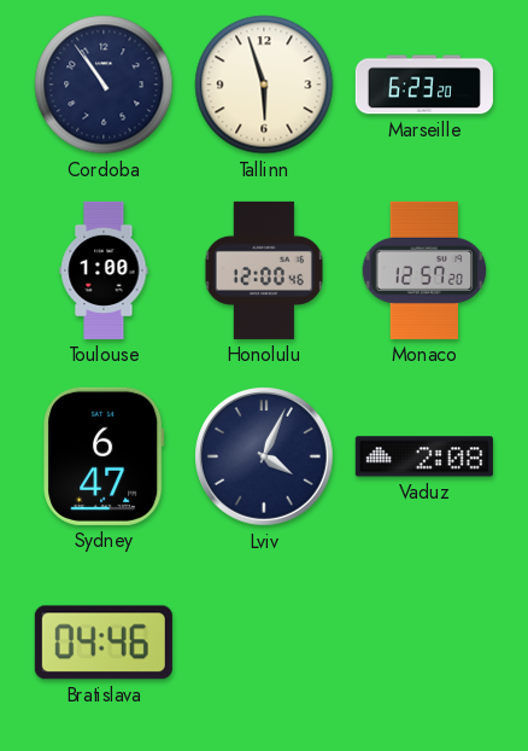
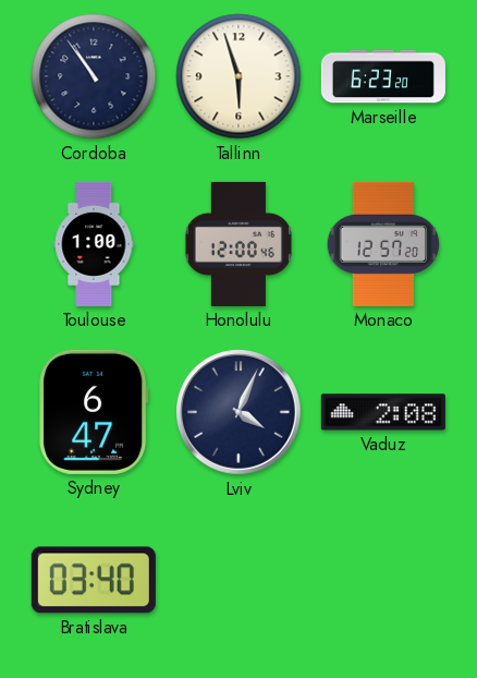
Bratislava: 04:46 -> 03:40 (94, 580)
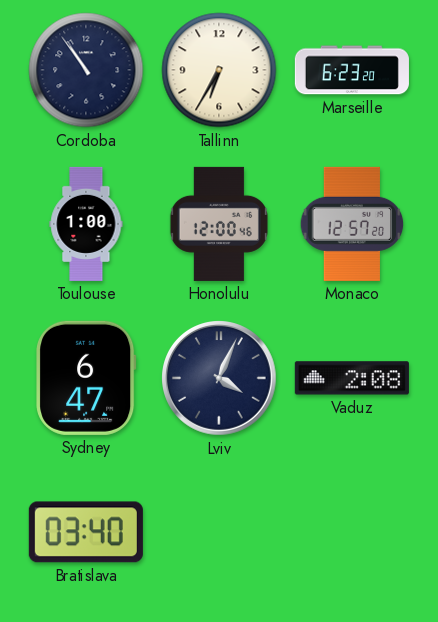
Tallinn: 5:57 -> 6:35 (219, 70)
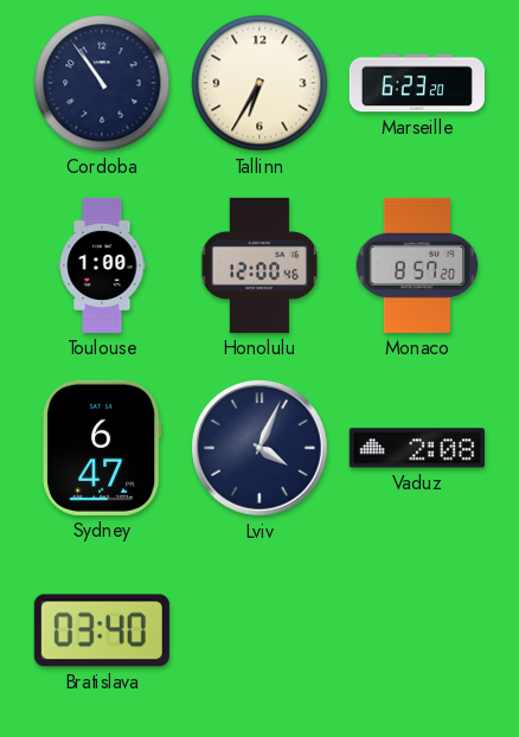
Monaco: 12:57 -> 8:57 (417, 265)
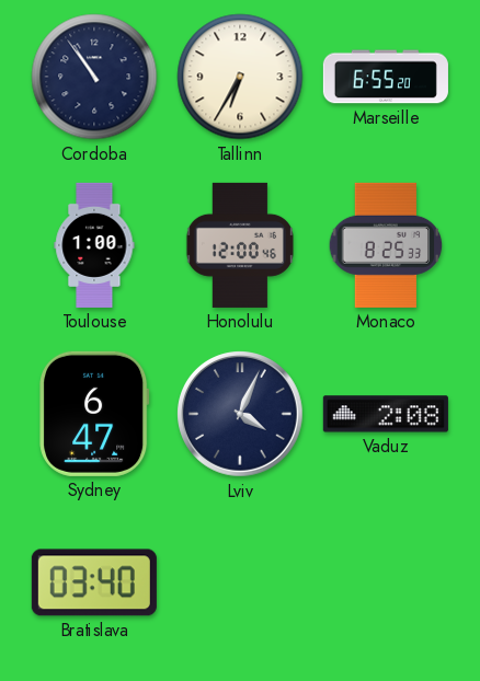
Marseille: 6:23 -> 6:55 (386, 77)
Monaco: 8:57 -> 8:25 (386, 245)
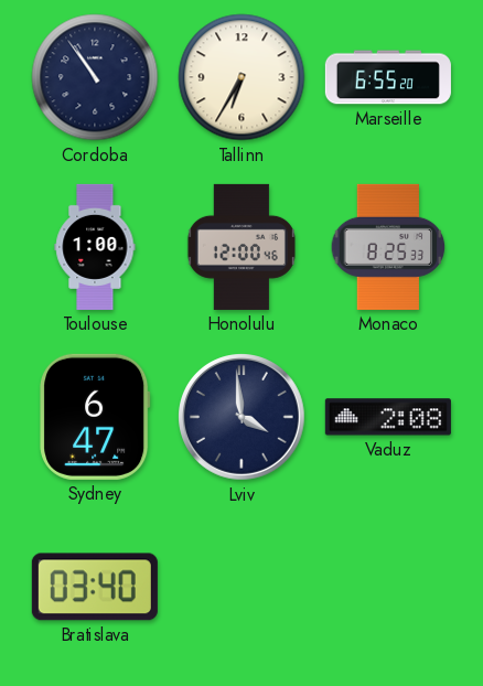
Lviv: 4:04 -> 3:59 (243, 418)
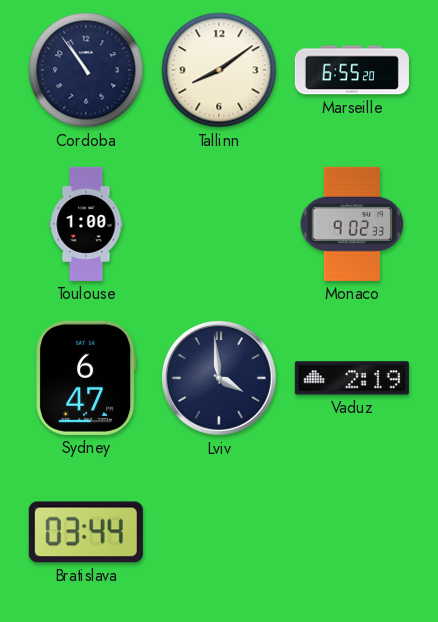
Tallinn: 6:35 -> 8:09 (219, 70)
Honolulu: 12:00 -> none (241, 247)
Monaco: 8:25 -> 9:02 (352, 224)
Vaduz: 2:08 -> 2:19 (352, 378)
Bratislava: 03:40 -> 03:44 (86, 532)
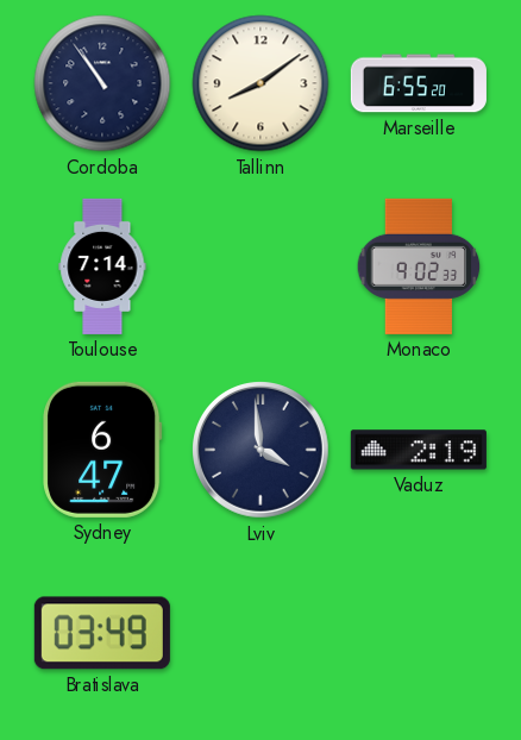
Toulouse: 1:00 -> 7:14 (102, 266)
Bratislava: 03:44 -> 03:49 (102, 633)
